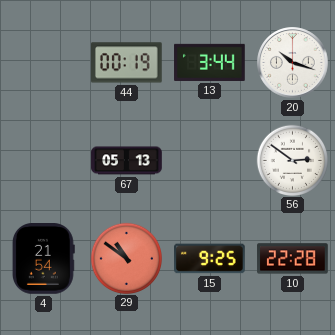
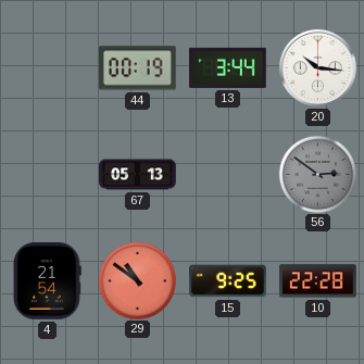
20: 10:18 -> 10:16 (318, 68)
56 dial: white -> grey (317, 174)
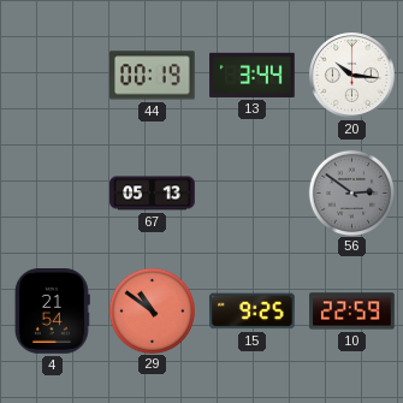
10: 22:28 -> 22:59 (352, 312)
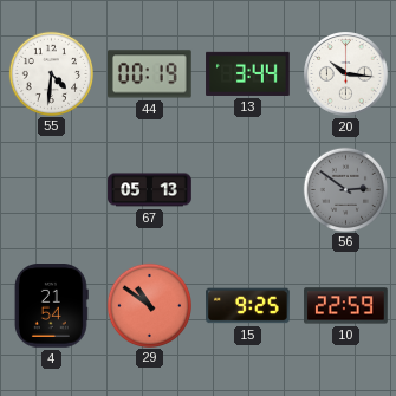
55: none -> 4:31 (51, 73)
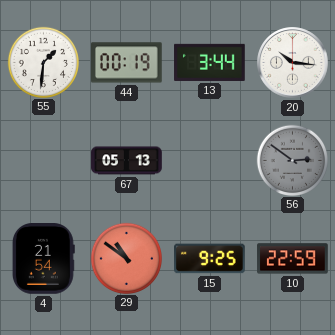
55: 4:31 -> 1:31 (43, 62)
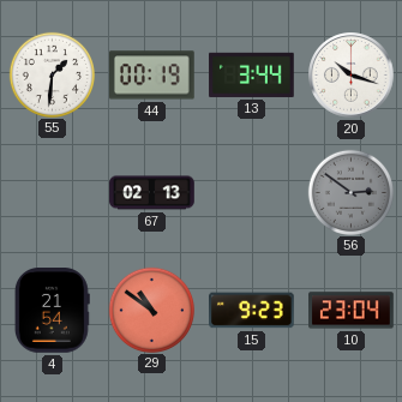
20: 10:16 -> 10:18 (352, 76)
67: 05:13 -> 02:13 (152, 193)
15: 9:25 -> 9:23 (252, 311)
10: 22:59 -> 23:04 (352, 311)
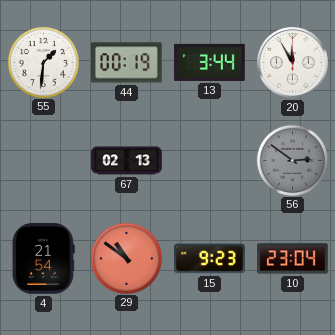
20: 10:18 -> 11:55 (293, 63)
